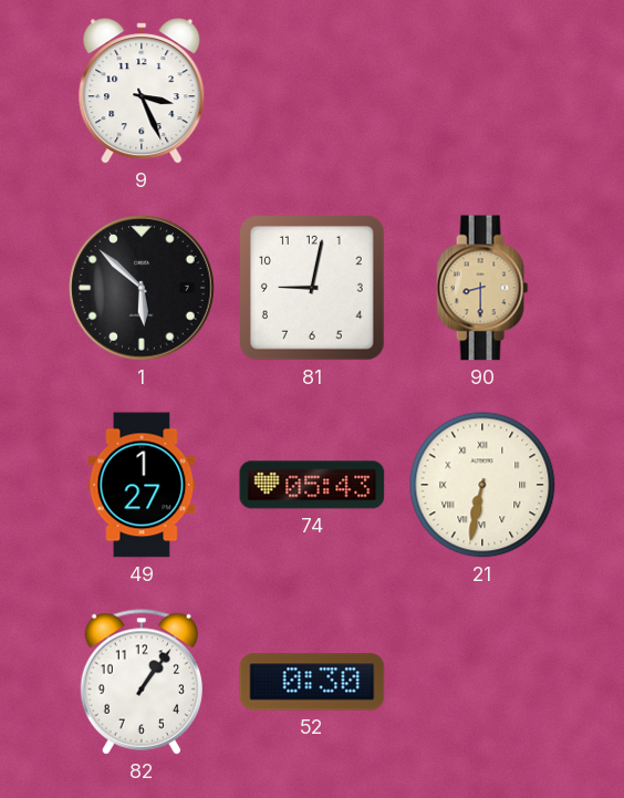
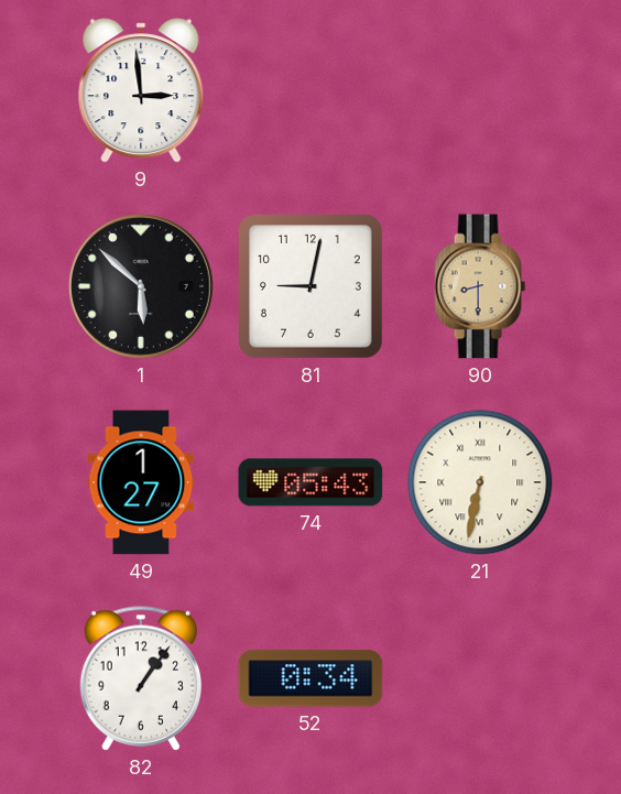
9: 3:26 -> 2:59 (141, 90)
52: 0:30 -> 0:34 (310, 678)
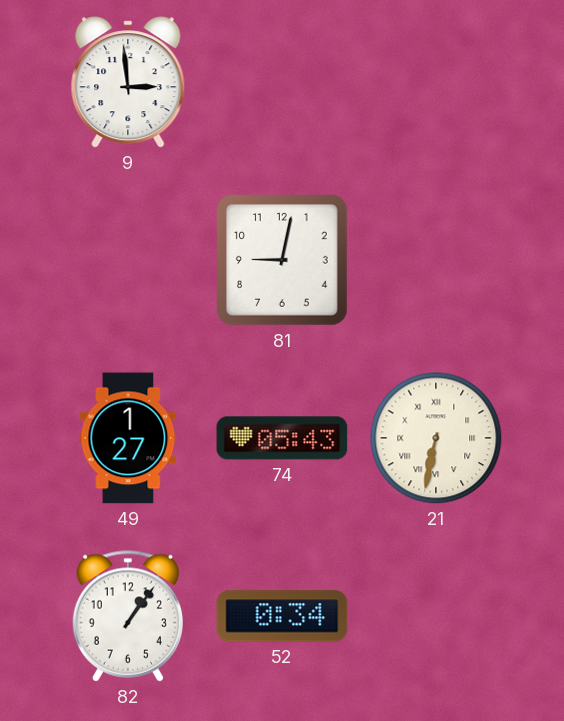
1: 5:52 -> none (141, 286)
90: 8:30 -> none (480, 286)
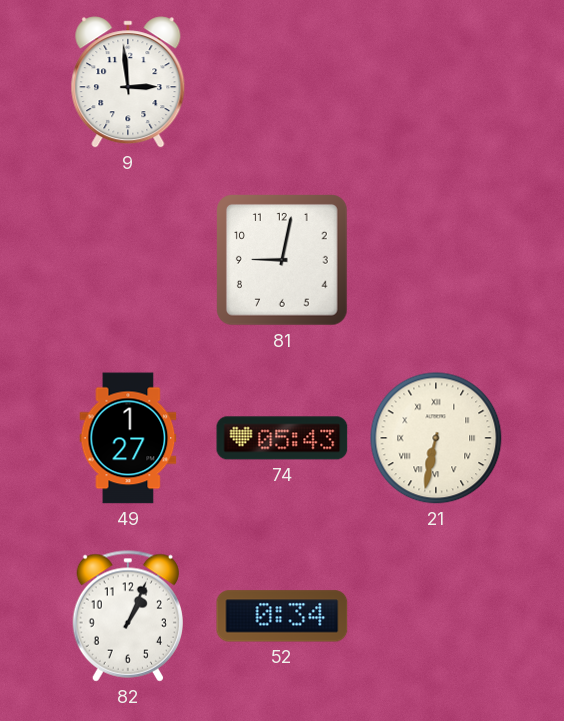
82: 1:06 -> 1:04 (128, 616)
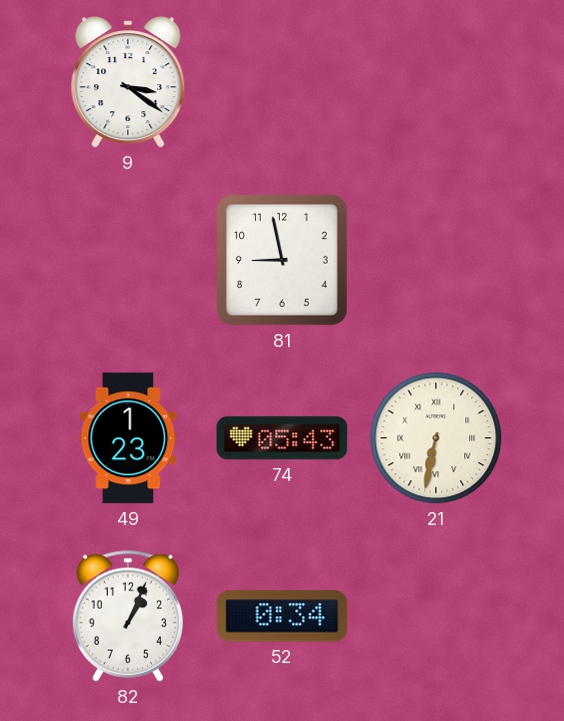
9: 2:59 -> 3:21 (128, 82)
81: 9:02 -> 8:58 (283, 261)
49: 1:27 -> 1:23 (128, 438)
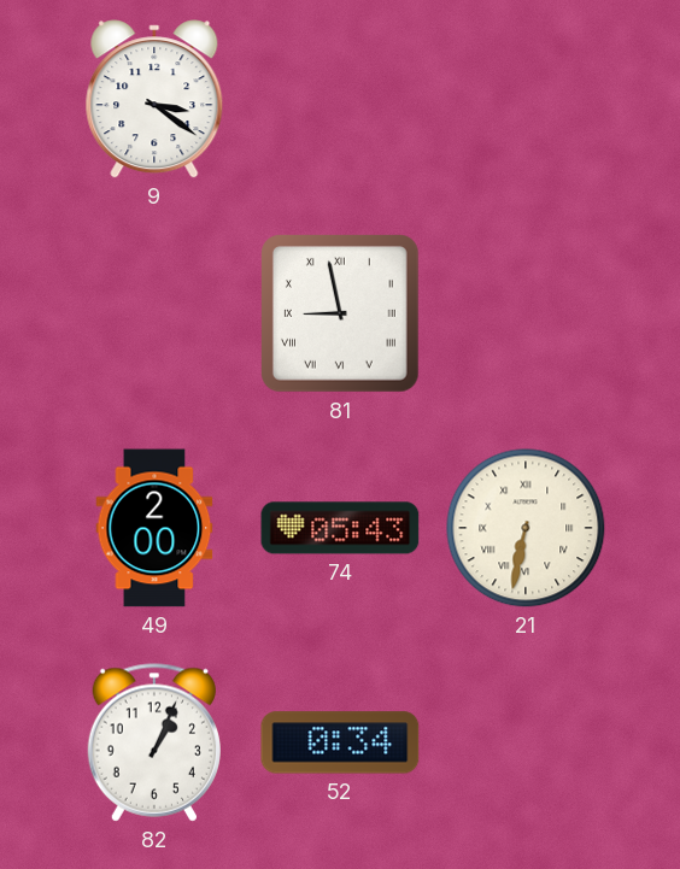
81 numerals: Arabic -> Roman (341, 315)
49: 1:23 -> 2:00 (154, 528)
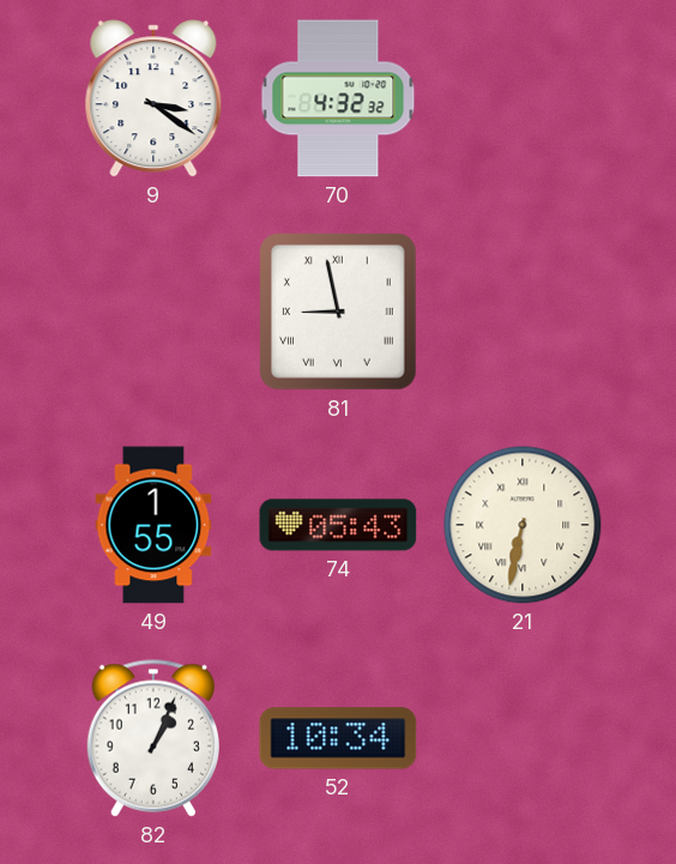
70: none -> 4:32 (338, 98)
49: 2:00 -> 1:55 (153, 525)
52: 0:34 -> 10:34 (338, 738)
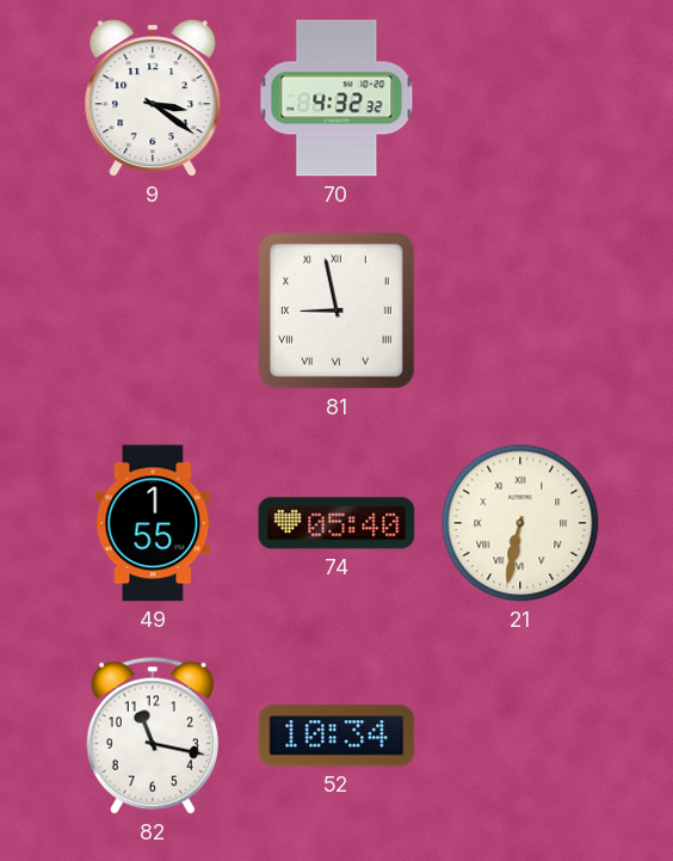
74: 05:43 -> 05:40 (336, 523)
82: 1:04 -> 11:17 (153, 736)
